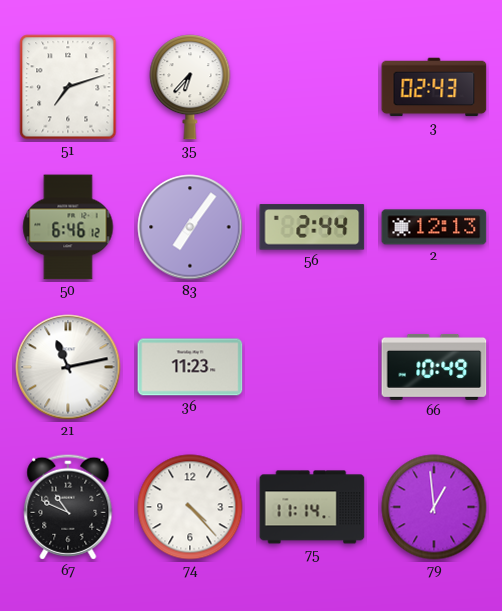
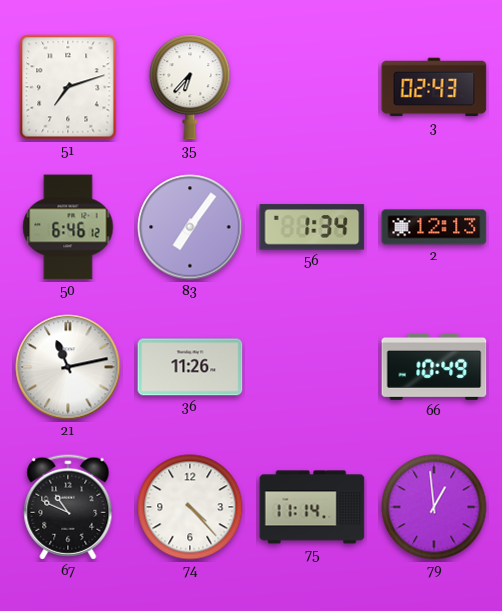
56: 2:44 -> 1:34 (312, 227)
36: 11:23 -> 11:26 (190, 367)
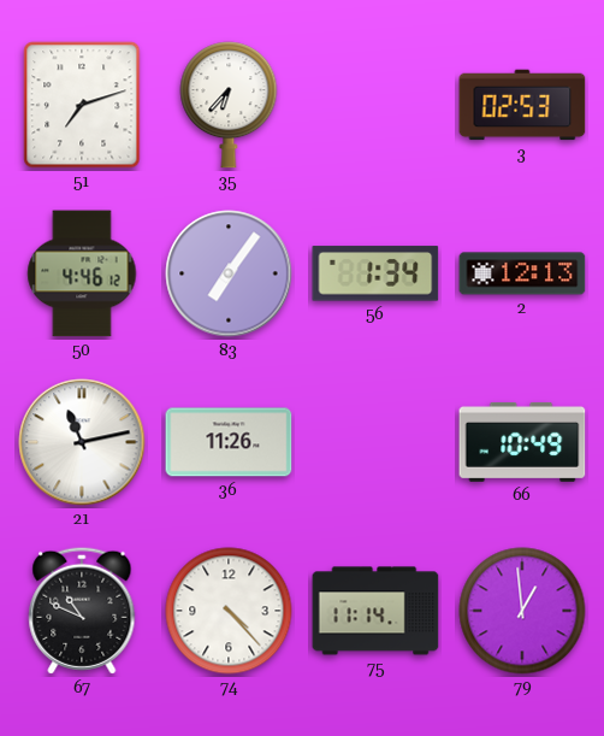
3: 02:43 -> 02:53 (522, 105)
50: 6:46 -> 4:46 (82, 273)
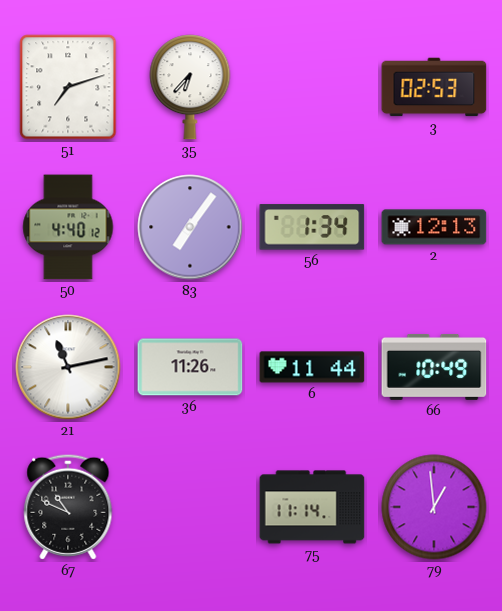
50: 4:46 -> 4:40 (68, 227)
6: none -> 11:44 (312, 367)
74: 4:23 -> none (229, 611)
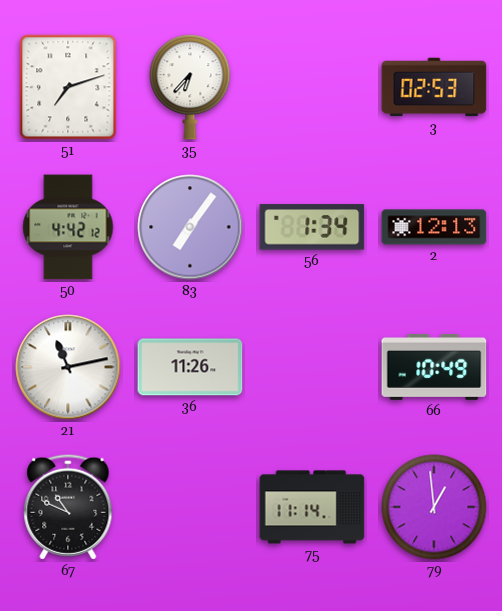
50: 4:40 -> 4:42 (68, 227)
6: 11:44 -> none (312, 367)
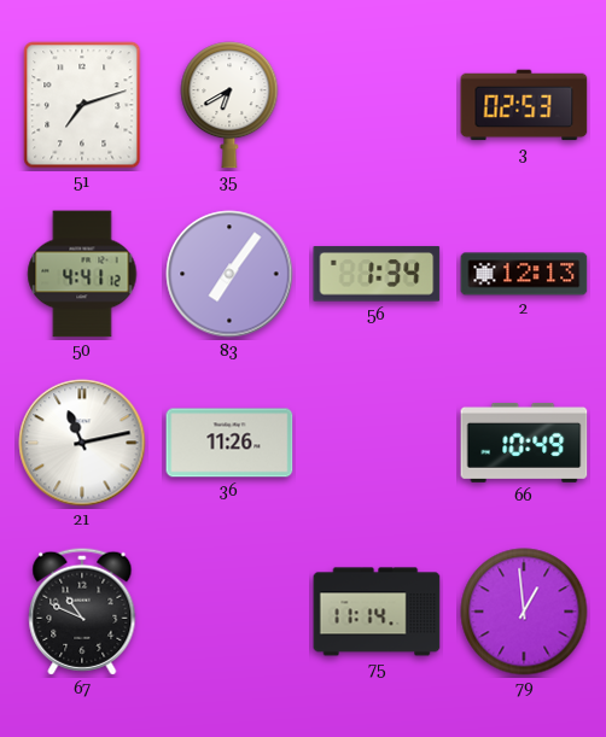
35: 6:37 -> 6:40 (229, 105)
50: 4:42 -> 4:41 (82, 274)
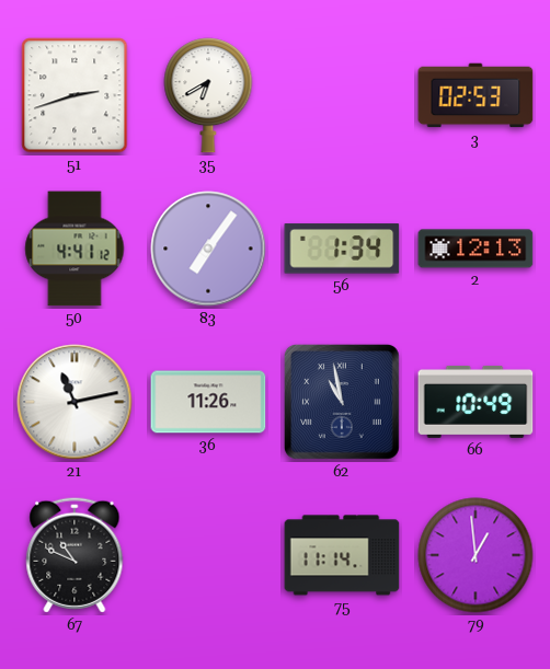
51: 7:12 -> 2:42 (75, 95)
62: none -> 10:58 (342, 402)
